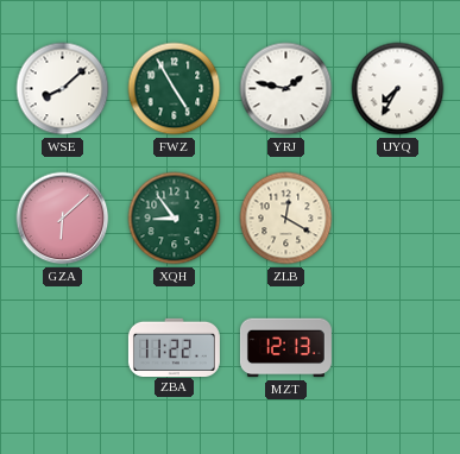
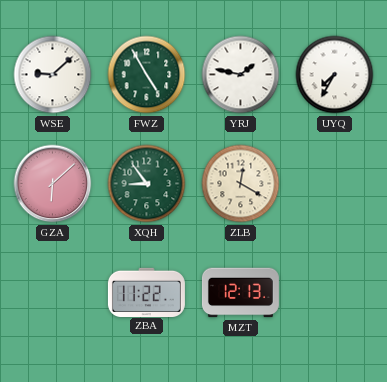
WSE: 8:08 -> 9:08 (53, 75)
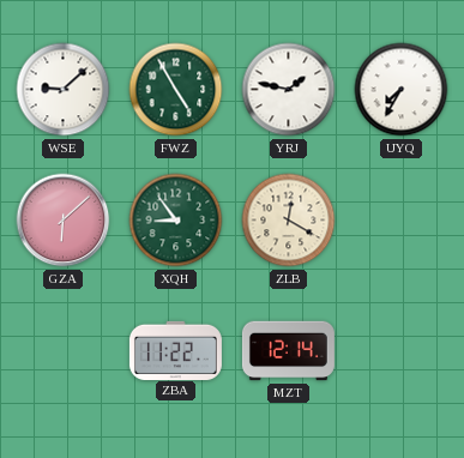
MZT: 12:13 -> 12:14 (288, 351)
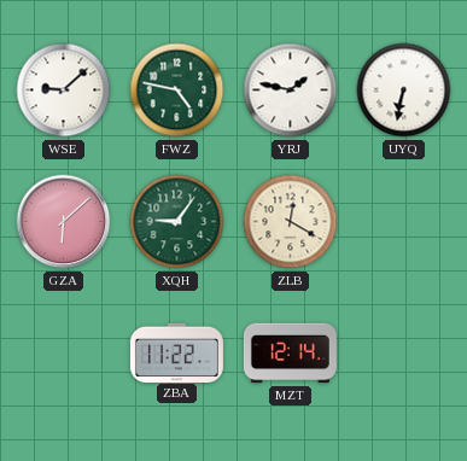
FWZ: 4:55 -> 4:47 (177, 91)
UYQ: 7:35 -> 6:32 (404, 91)
XQH: 8:54 -> 9:06 (177, 222)
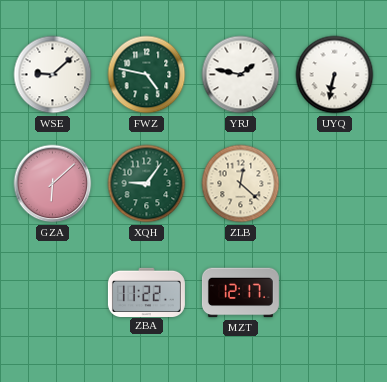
ZLB: 12:20 -> 12:22 (241, 184)
MZT: 12:14 -> 12:17 (240, 293)
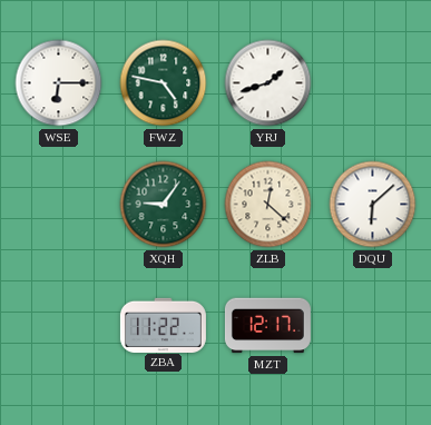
WSE: 9:08 -> 6:15 (59, 83)
YRJ: 1:47 -> 1:42 (268, 83)
UYQ: 6:32 -> none (335, 75)
GZA: 6:08 -> none (53, 184)
DQU: none -> 6:08 (373, 205)
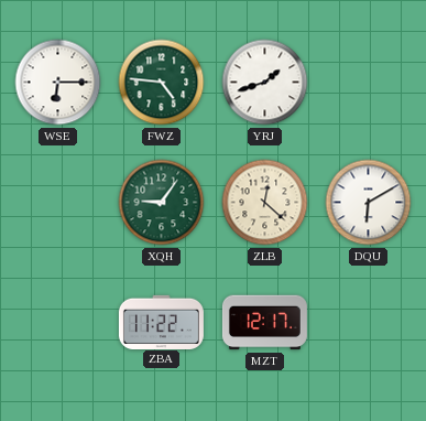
FWZ: 4:47 -> 4:46 (162, 83)
DQU: 6:08 -> 6:10 (369, 203)
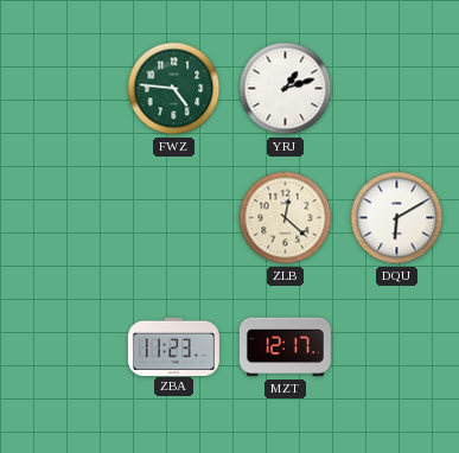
WSE: 6:15 -> none (58, 83)
YRJ: 1:42 -> 1:12 (286, 89)
XQH: 9:06 -> none (162, 203)
ZBA: 11:22 -> 11:23 (173, 346)
